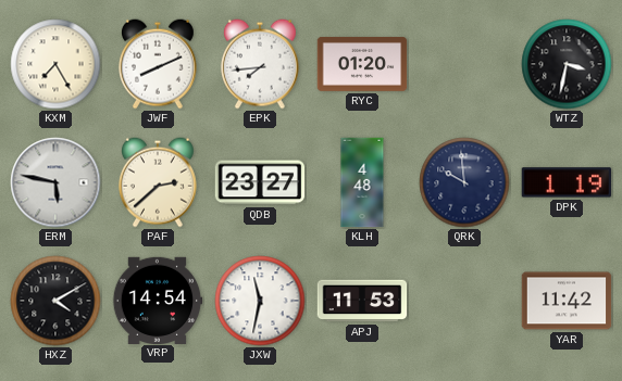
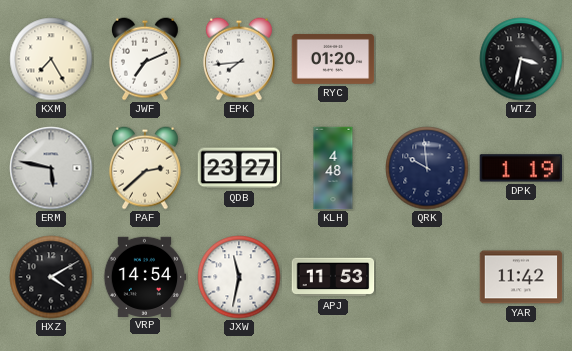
JWF: 8:11 -> 7:11 (145, 59)
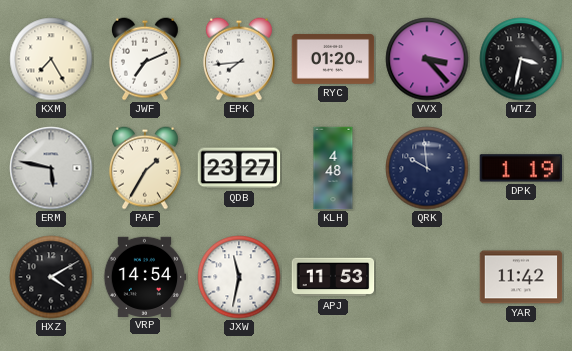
VVX: none -> 3:23 (427, 59)
PAF: 2:38 -> 1:35 (145, 168)
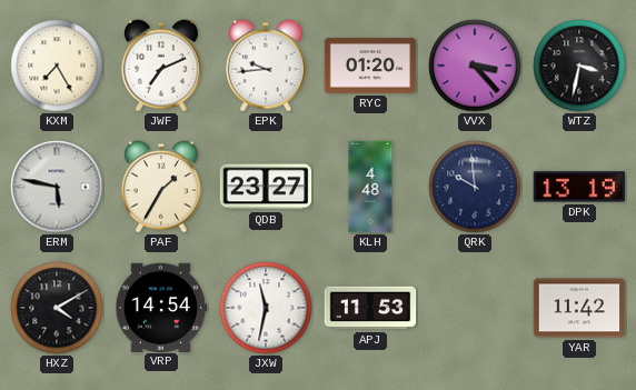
EPK: 7:44 -> 9:44 (266, 66)
DPK: 1:19 -> 13:19 (579, 187)
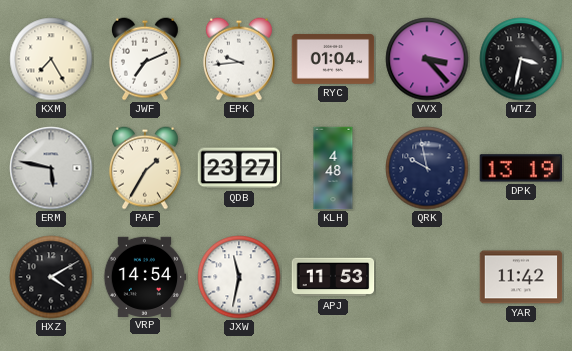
RYC: 01:20 -> 01:04 (333, 59)
QRK: 9:59 -> 9:58 (427, 168)
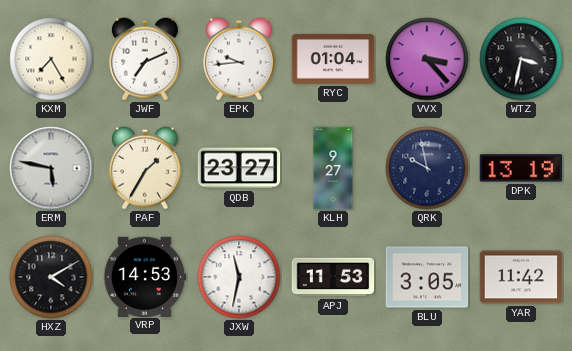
KLH: 4:48 -> 9:27 (333, 168)
VRP: 14:54 -> 14:53 (145, 276)
BLU: none -> 3:05 (427, 277)
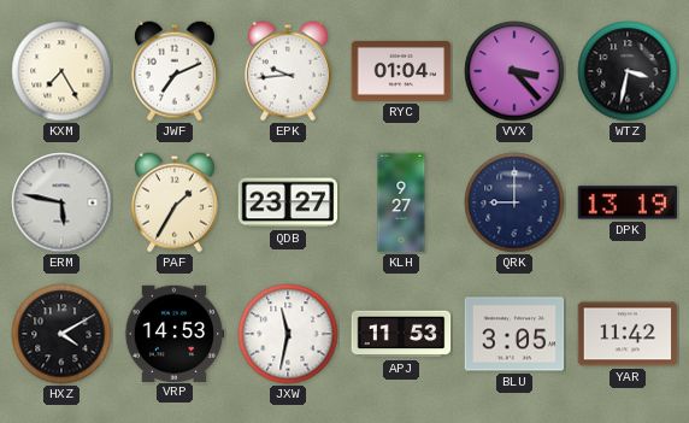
QRK: 9:58 -> 9:00 (514, 202)
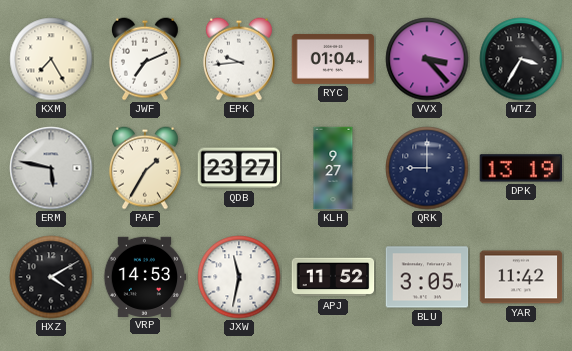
WTZ: 3:32 -> 3:35 (521, 59)
APJ: 11:53 -> 11:52 (333, 277)
